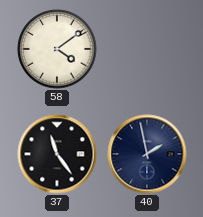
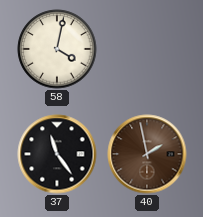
58: 4:09 -> 4:02 (57, 49)
40 dial: navy -> brown (147, 154)
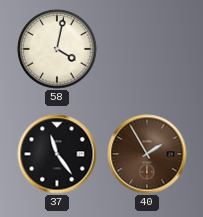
40: 1:58 -> 1:55 (147, 154)
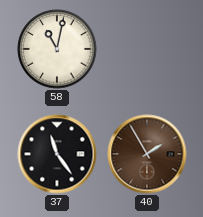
58: 4:02 -> 11:02 (57, 49)
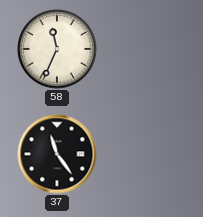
58: 11:02 -> 11:34 (57, 49)
40: 1:55 -> none (147, 154)
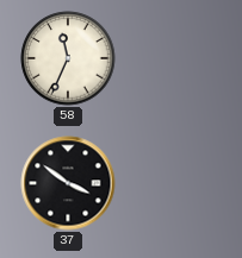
37: 11:24 -> 3:51 (68, 183)
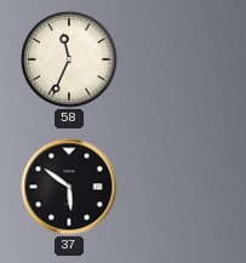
37: 3:51 -> 5:51 (69, 187)
